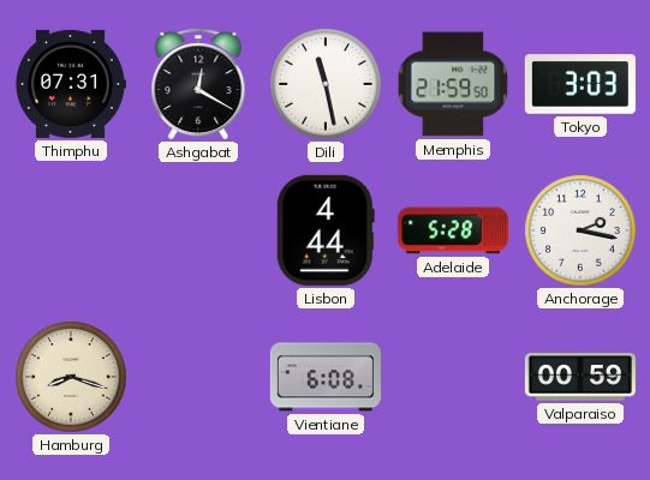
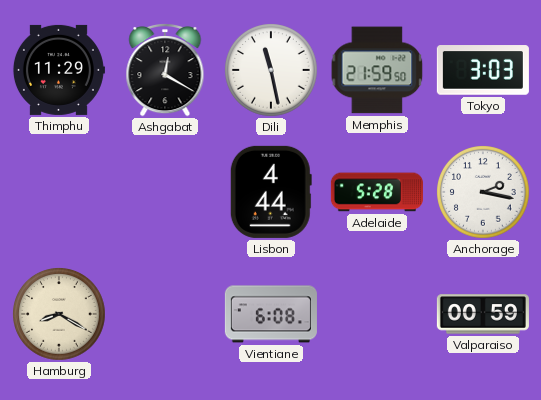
Thimphu: 07:31 -> 11:29 (58, 70)
Hamburg: 8:18 -> 8:20 (60, 315)
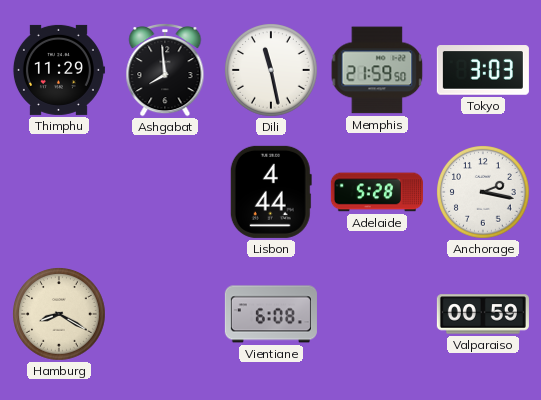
Ashgabat: 12:20 -> 7:59 (165, 71)
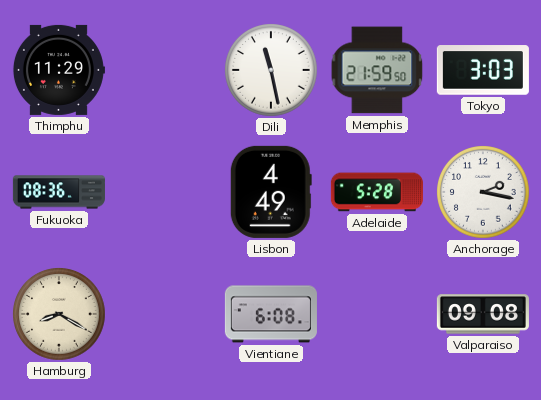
Ashgabat: 7:59 -> none (165, 71)
Fukuoka: none -> 08:36 (59, 192)
Lisbon: 4:44 -> 4:49 (271, 192)
Valparaiso: 00:59 -> 09:08 (483, 314)
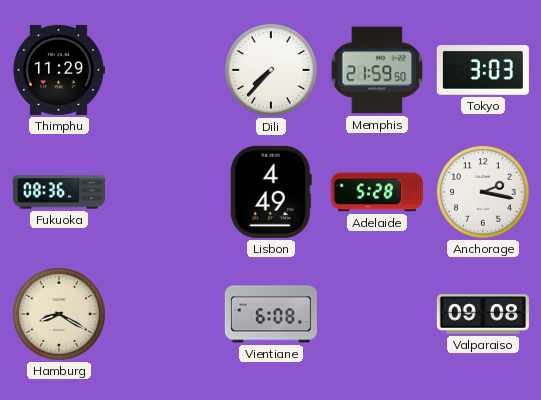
Dili: 11:28 -> 7:37 (272, 71)
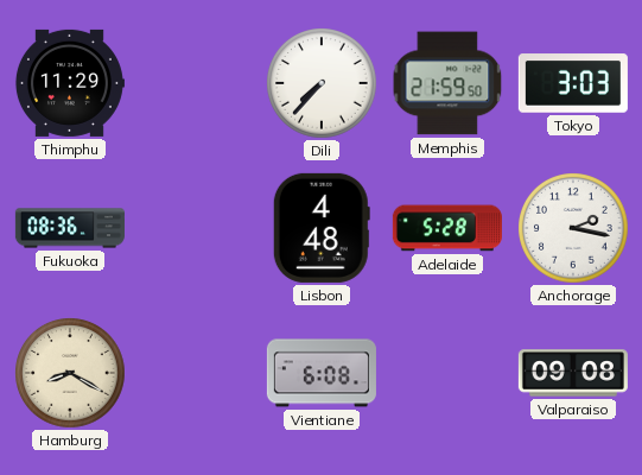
Lisbon: 4:49 -> 4:48 (322, 228)
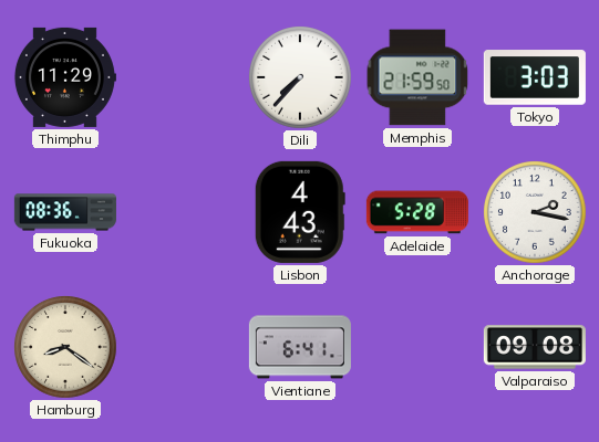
Lisbon: 4:48 -> 4:43 (300, 212)
Hamburg: 8:20 -> 8:21 (66, 348)
Vientiane: 6:08 -> 6:41 (300, 347)
